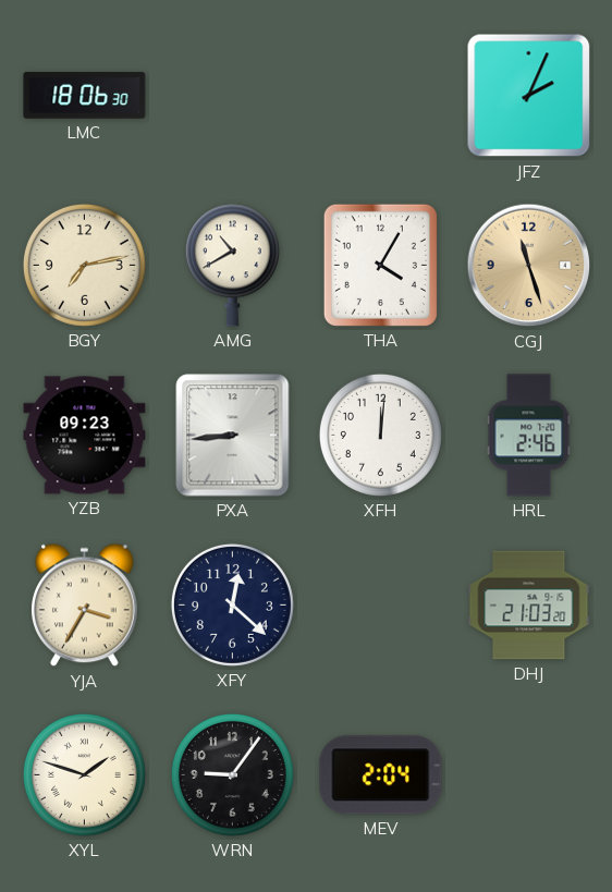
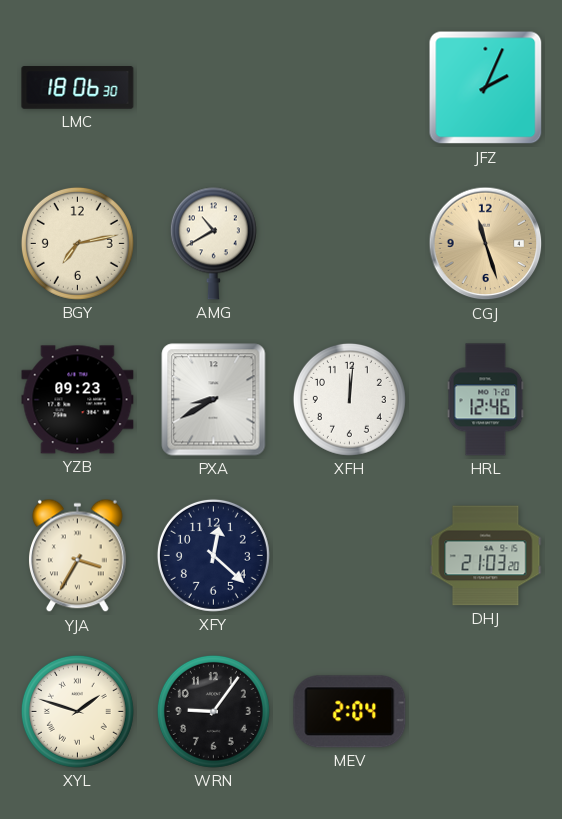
THA: 4:05 -> none (380, 265)
PXA: 8:44 -> 8:40 (214, 400)
HRL: 2:46 -> 12:46 (486, 400)
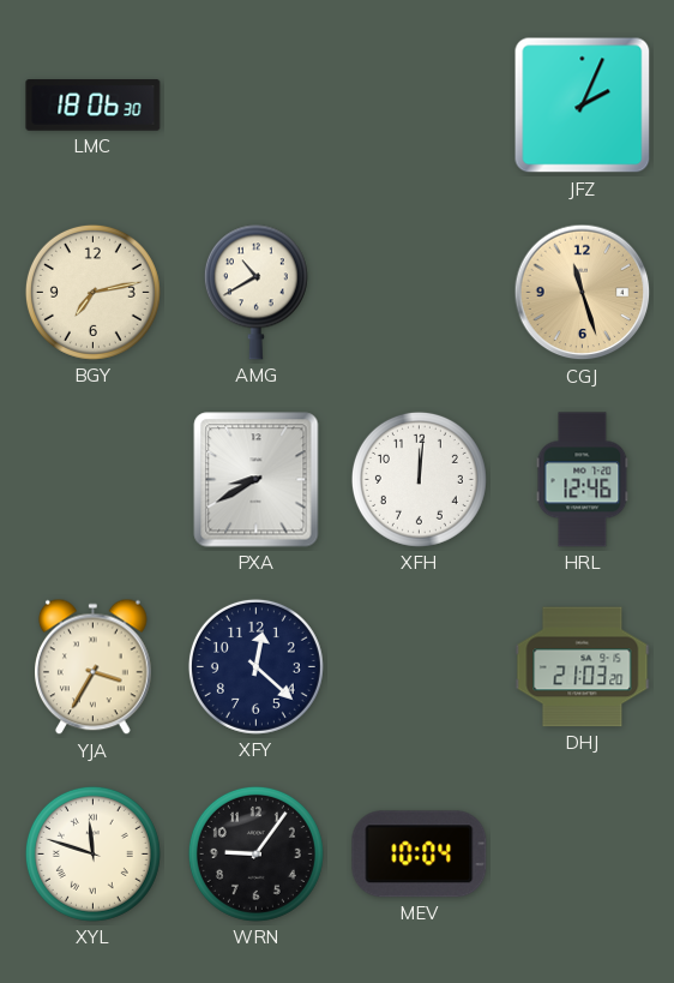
YZB: 09:23 -> none (78, 400)
XYL: 1:48 -> 11:48 (92, 853)
MEV: 2:04 -> 10:04 (420, 855)
